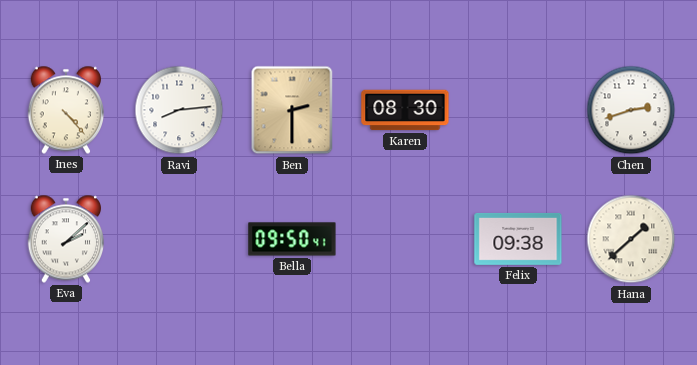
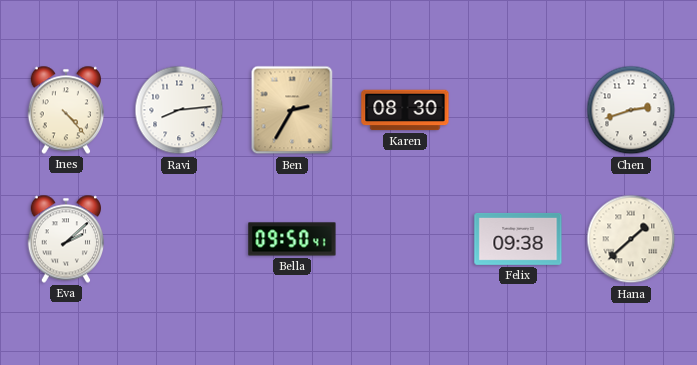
Ben: 2:30 -> 2:35 (292, 110)
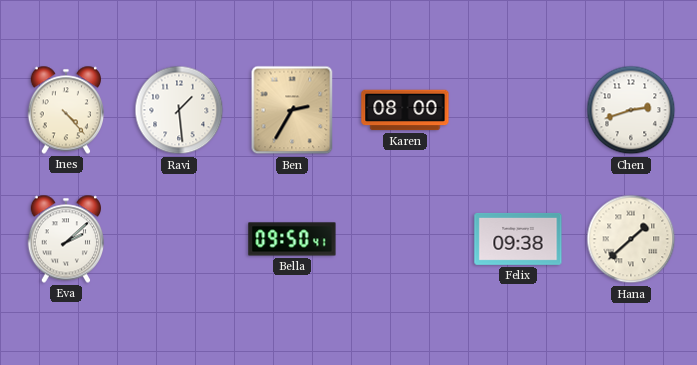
Ravi: 8:14 -> 1:29 (179, 110)
Karen: 08:30 -> 08:00 (405, 110)
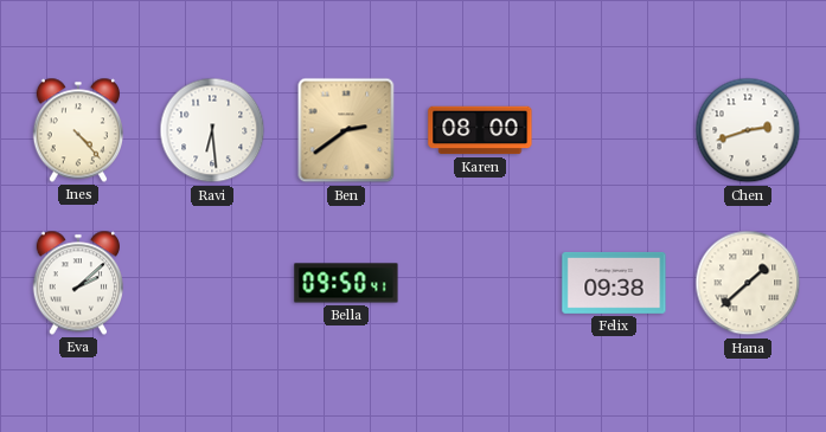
Ravi: 1:29 -> 6:29 (212, 130)
Ben: 2:35 -> 2:39 (346, 130)
